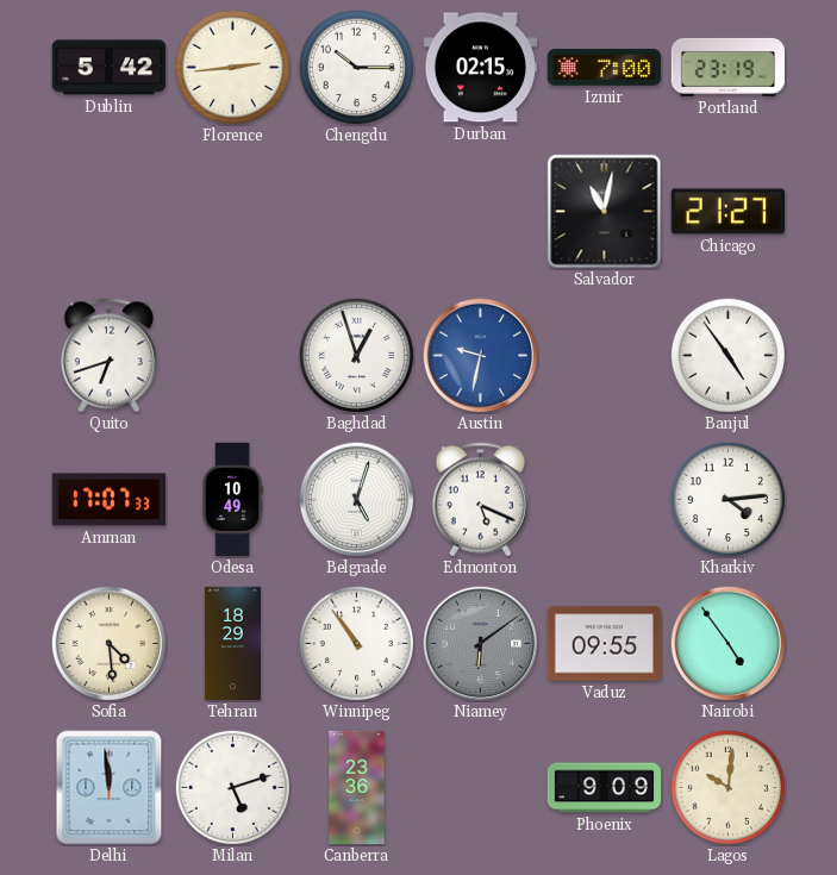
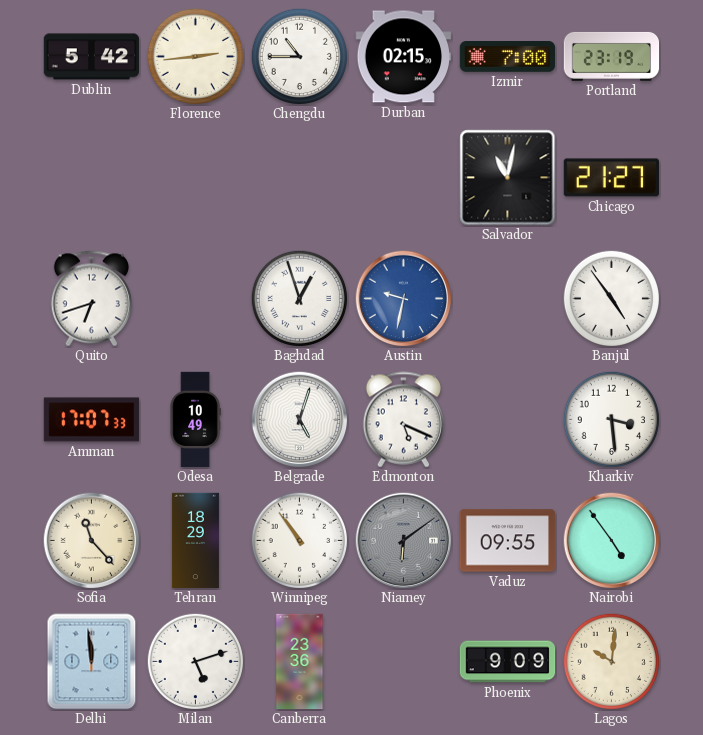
Chengdu: 10:15 -> 10:45 (299, 56)
Kharkiv: 4:14 -> 3:29 (611, 419)
Sofia: 4:29 -> 11:23 (92, 541)
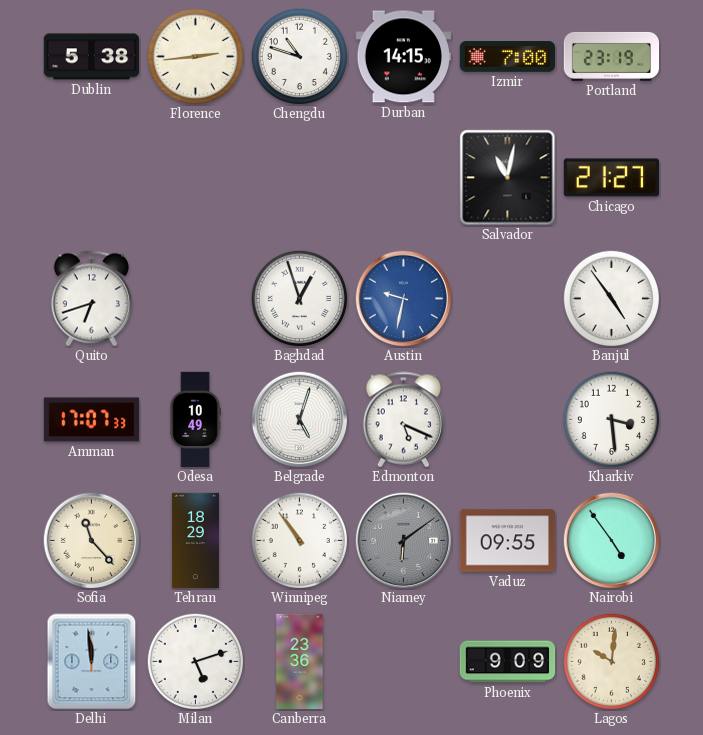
Dublin: 5:42 -> 5:38 (92, 57)
Chengdu: 10:45 -> 10:48 (299, 56)
Durban: 02:15 -> 14:15 (404, 57)
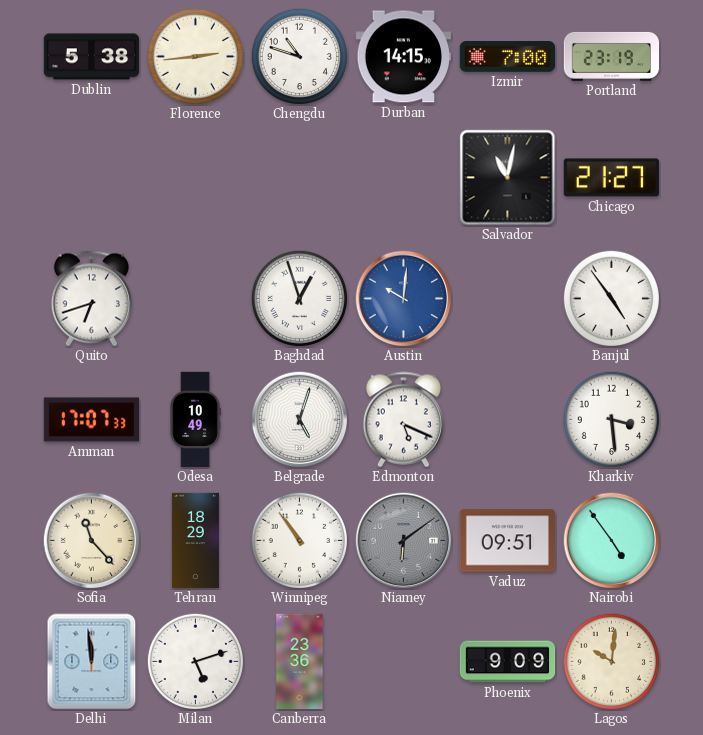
Austin: 9:32 -> 10:01 (404, 299)
Vaduz: 09:55 -> 09:51 (508, 541)
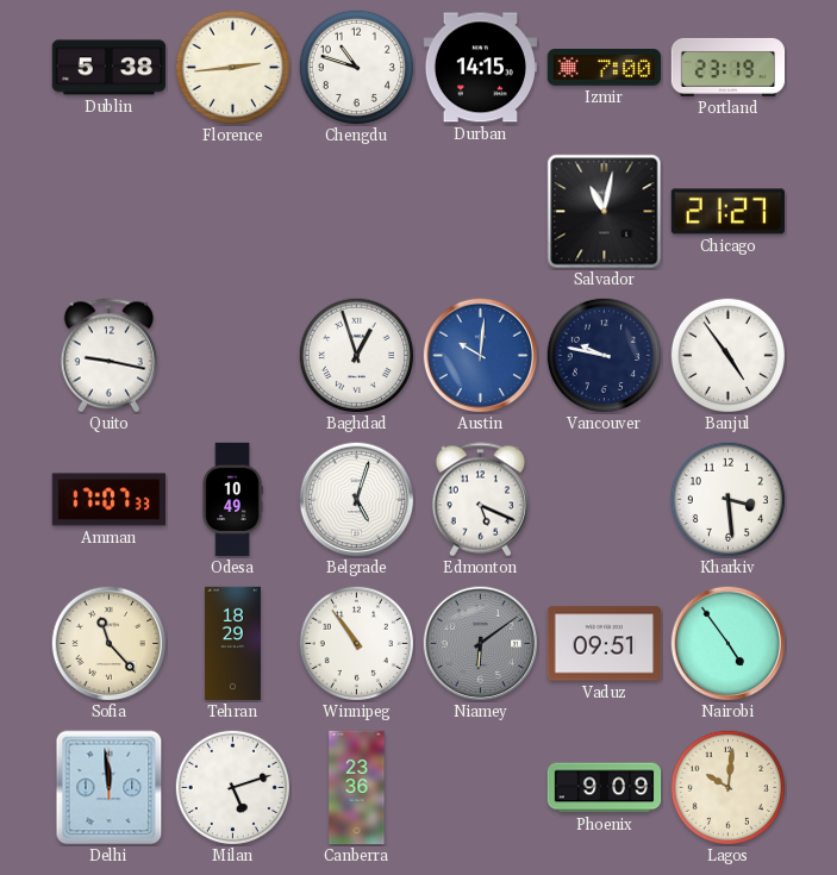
Quito: 6:42 -> 9:17 (108, 356)
Vancouver: none -> 9:47 (604, 355)
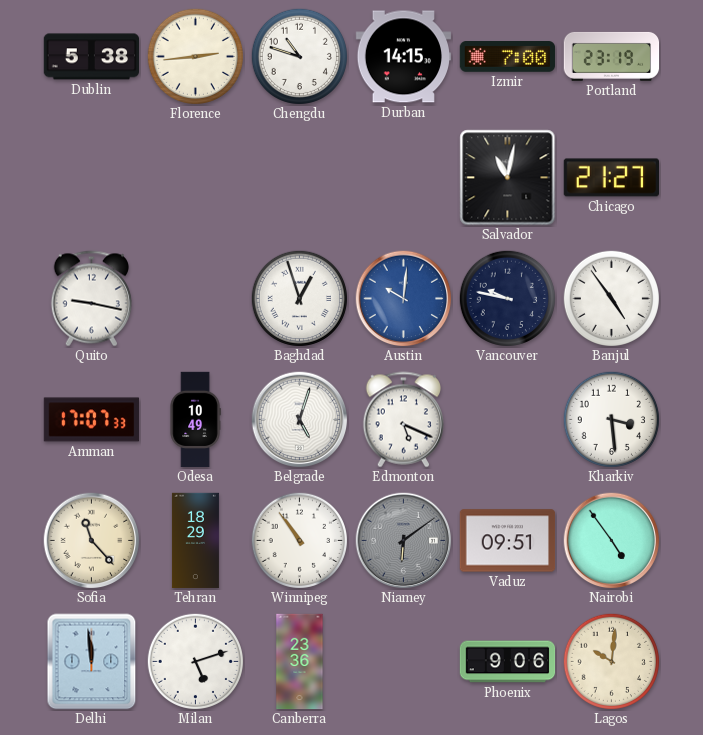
Phoenix: 9:09 -> 9:06 (508, 662)
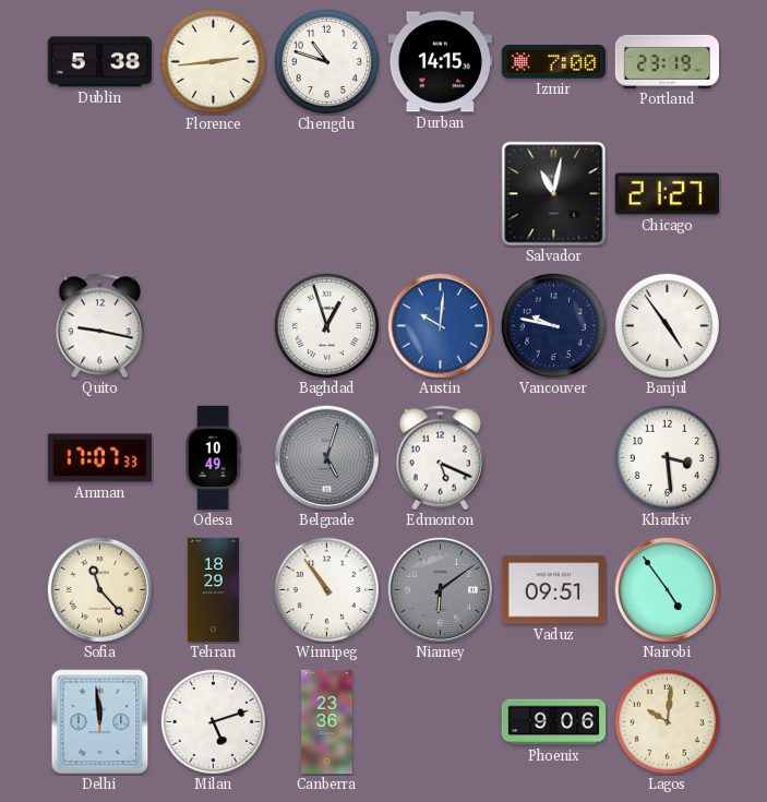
Belgrade dial: white -> grey (327, 458)
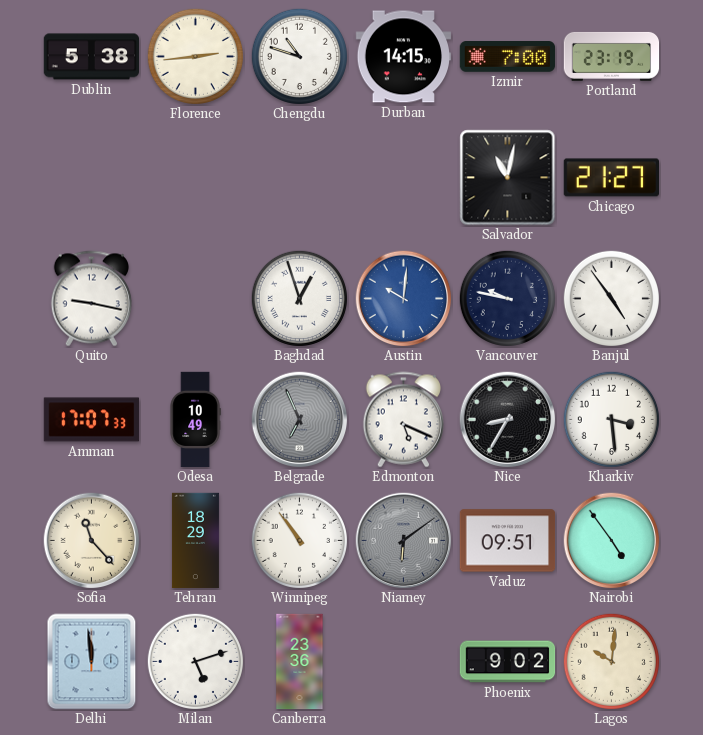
Belgrade: 5:03 -> 6:56 (300, 420)
Nice: none -> 8:35 (508, 420)
Phoenix: 9:06 -> 9:02 (508, 662)
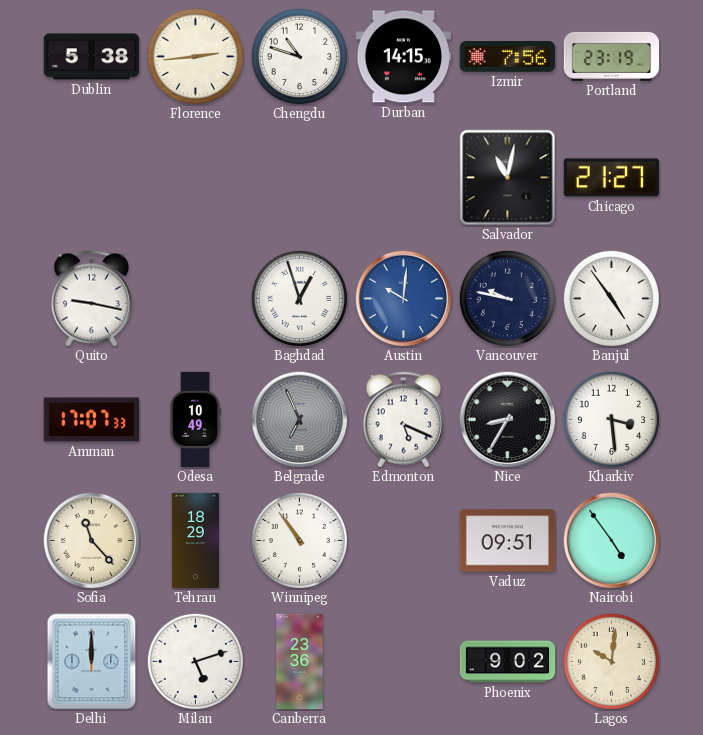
Izmir: 7:00 -> 7:56 (508, 57)
Niamey: 6:09 -> none (404, 541)
Delhi: 11:59 -> 12:00 (92, 662)
